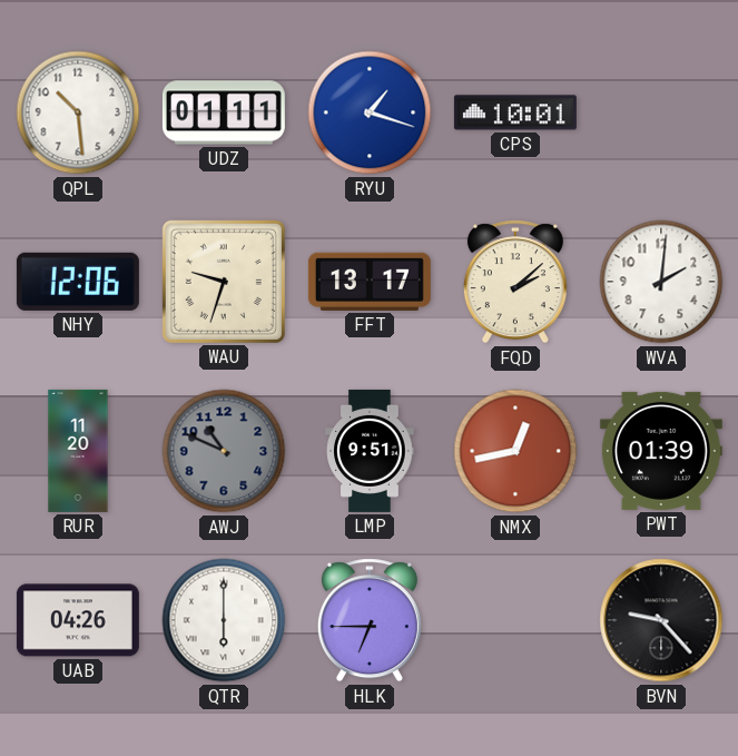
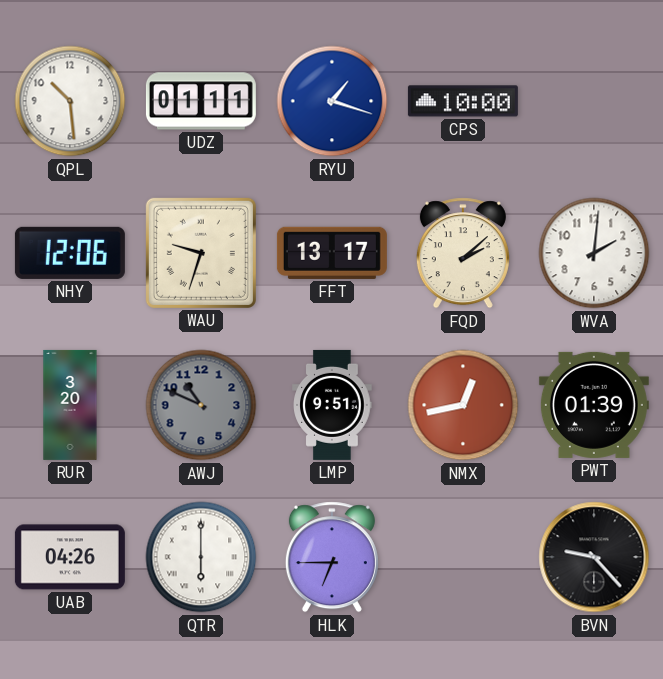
CPS: 10:01 -> 10:00 (463, 101)
RUR: 11:20 -> 3:20 (70, 405)
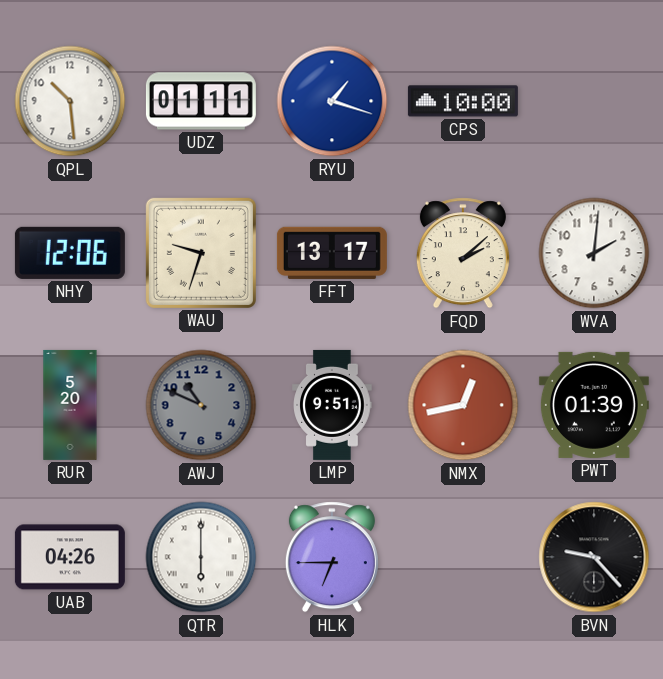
RUR: 3:20 -> 5:20 (70, 405)
